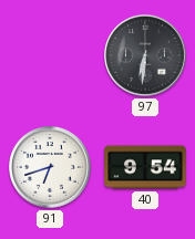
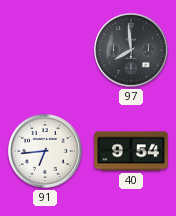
97: 6:31 -> 7:59 (132, 51)
91: 6:42 -> 6:44 (46, 152)
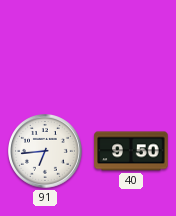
97: 7:59 -> none (132, 51)
40: 9:54 -> 9:50 (131, 151)
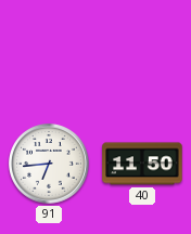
40: 9:50 -> 11:50 (142, 164)
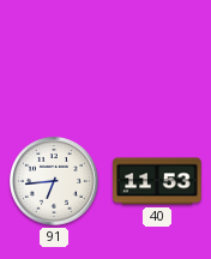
40: 11:50 -> 11:53 (157, 181)
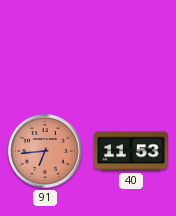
91 dial: white -> salmon (46, 152)
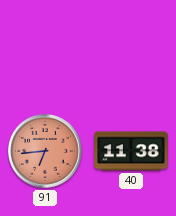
40: 11:53 -> 11:38 (131, 151)
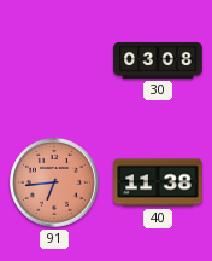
30: none -> 03:08 (158, 60)
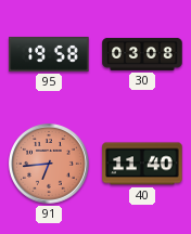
95: none -> 19:58 (49, 54)
40: 11:38 -> 11:40 (142, 164)
